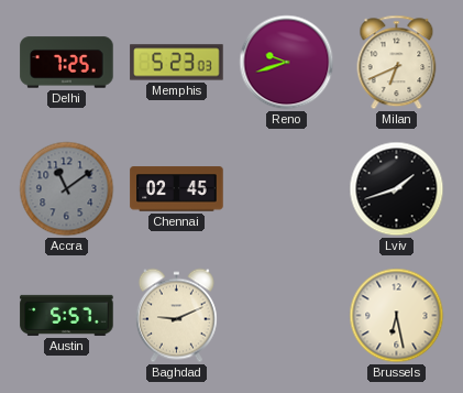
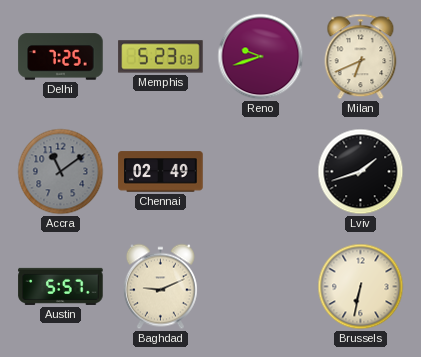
Chennai: 02:45 -> 02:49 (161, 172)
Brussels: 6:28 -> 6:32 (361, 287)
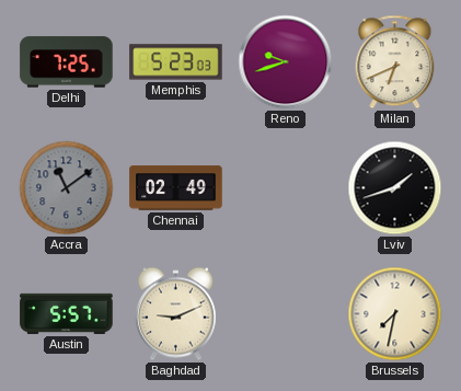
Brussels: 6:32 -> 7:32 (395, 314)
